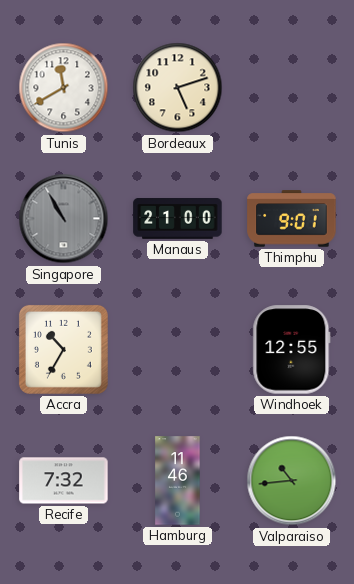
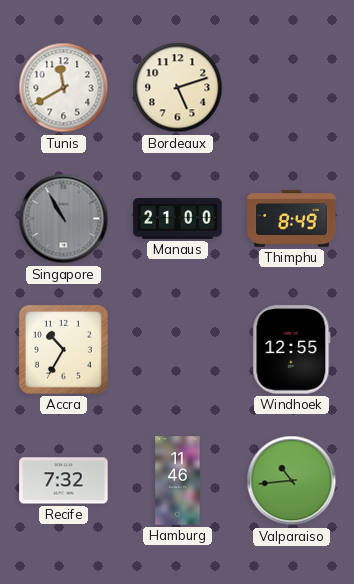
Thimphu: 9:01 -> 8:49 (292, 219)
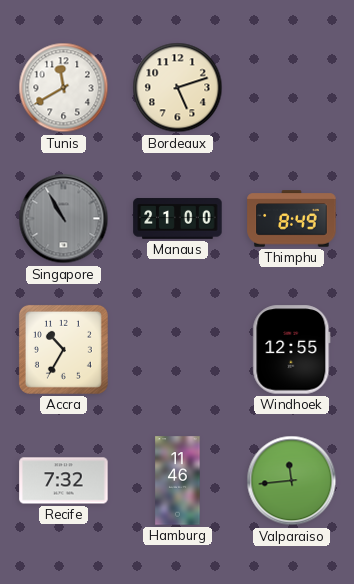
Valparaiso: 10:44 -> 11:44 (292, 481)
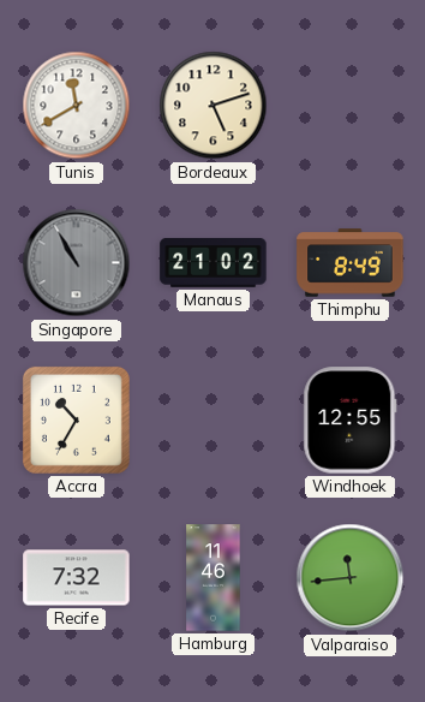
Manaus: 21:00 -> 21:02 (214, 263)
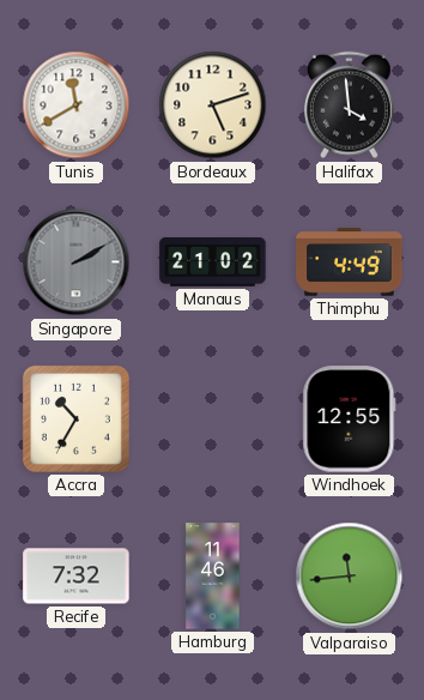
Halifax: none -> 3:59 (349, 105)
Singapore: 10:55 -> 2:10 (77, 262)
Thimphu: 8:49 -> 4:49 (350, 262)
